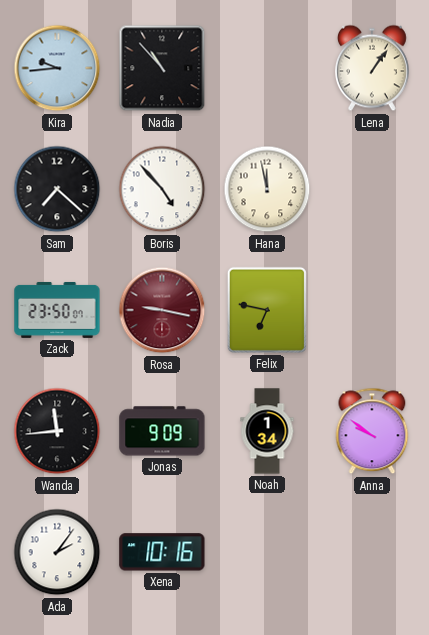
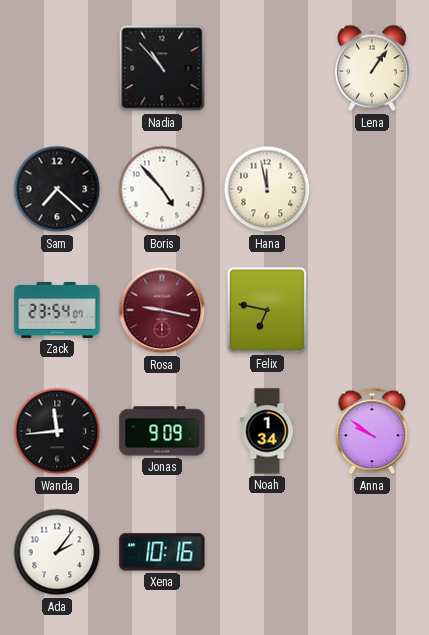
Kira: 9:44 -> none (57, 68)
Zack: 23:50 -> 23:54 (57, 310)
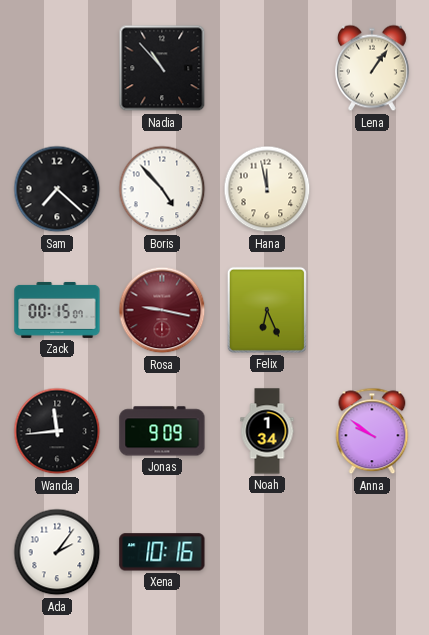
Zack: 23:54 -> 00:15 (57, 310)
Felix: 6:47 -> 6:26 (267, 310)
